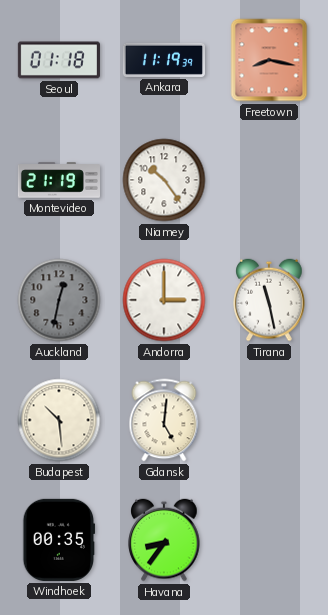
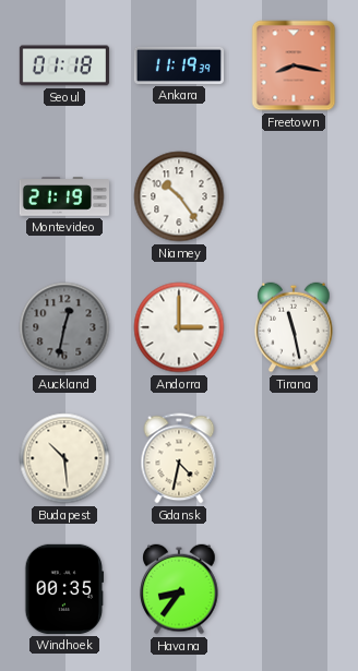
Gdansk: 5:01 -> 4:32 (179, 458)
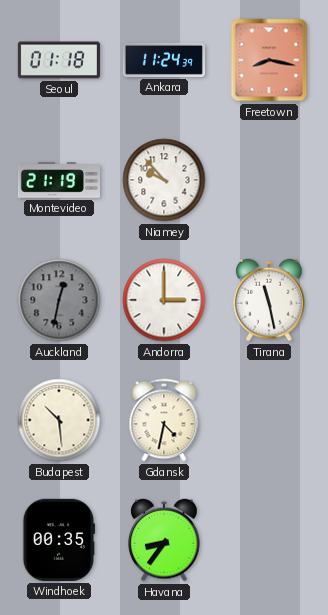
Ankara: 11:19 -> 11:24 (163, 60)
Niamey: 10:24 -> 9:53 (164, 180)
